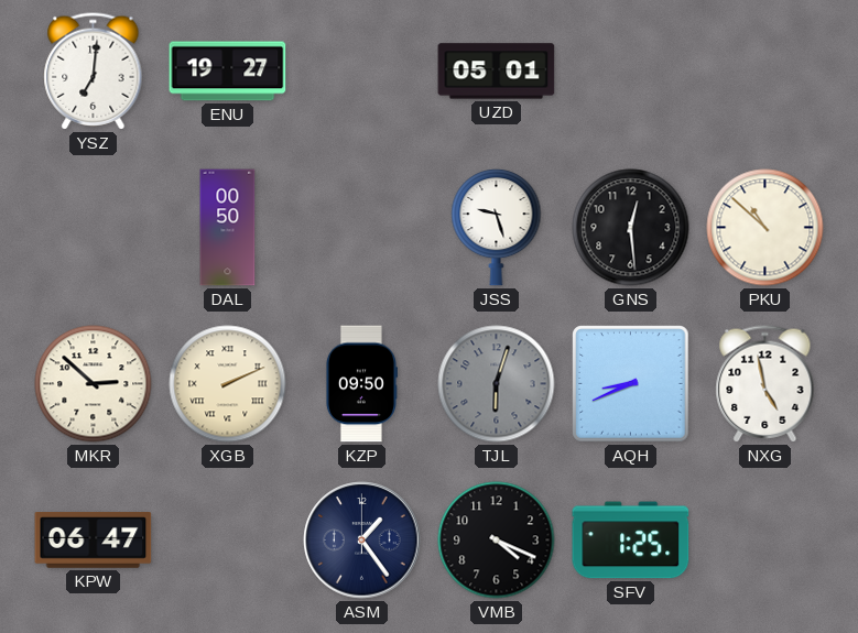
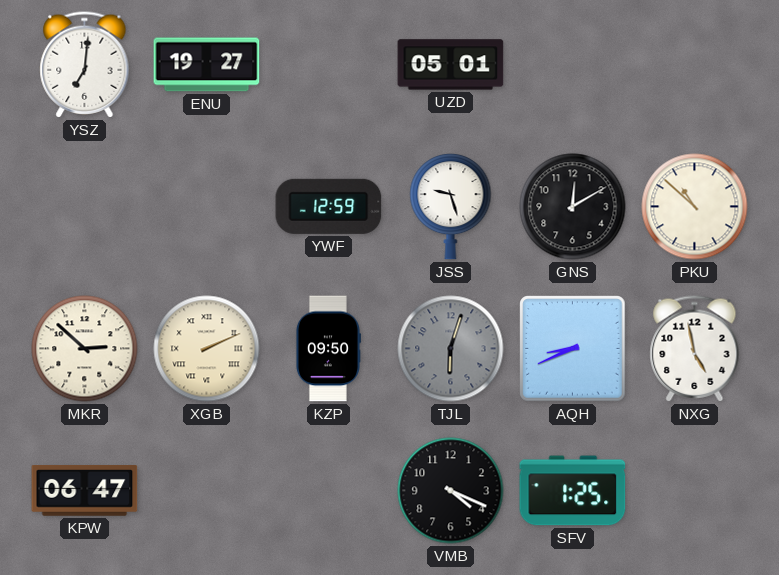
DAL: 00:50 -> none (228, 228)
YWF: none -> 12:59 (329, 206)
GNS: 12:29 -> 12:10 (573, 207)
ASM: 1:24 -> none (362, 541)
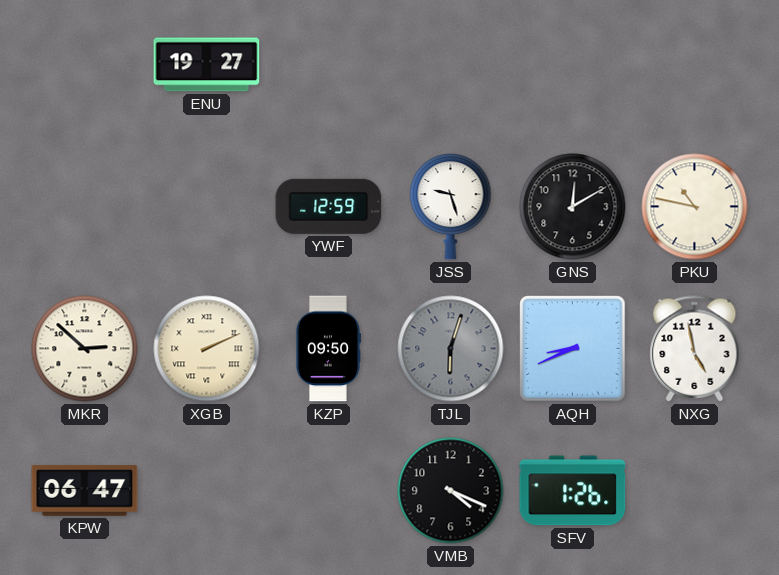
YSZ: 7:01 -> none (85, 65)
UZD: 05:01 -> none (451, 65)
PKU: 10:52 -> 10:47 (695, 207)
SFV: 1:25 -> 1:26 (573, 491)
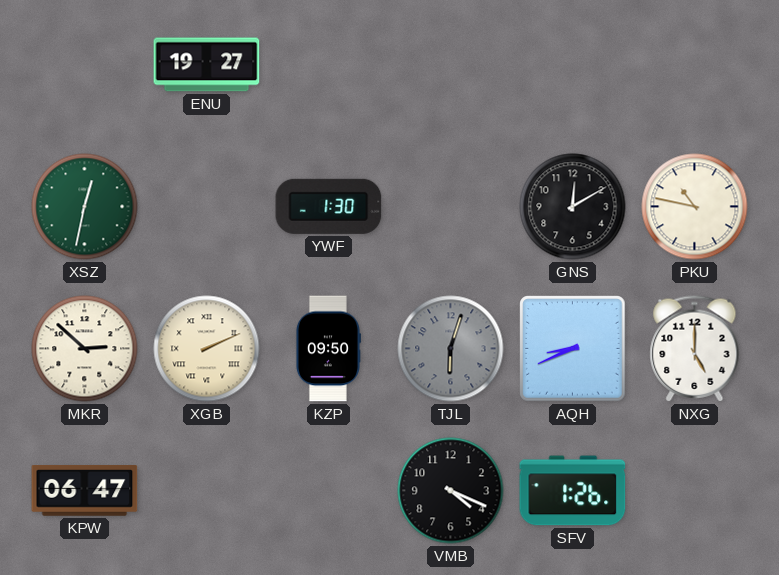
XSZ: none -> 12:32 (85, 207)
YWF: 12:59 -> 1:30 (329, 206)
JSS: 9:27 -> none (451, 207)
NXG: 4:58 -> 5:00 (695, 349)
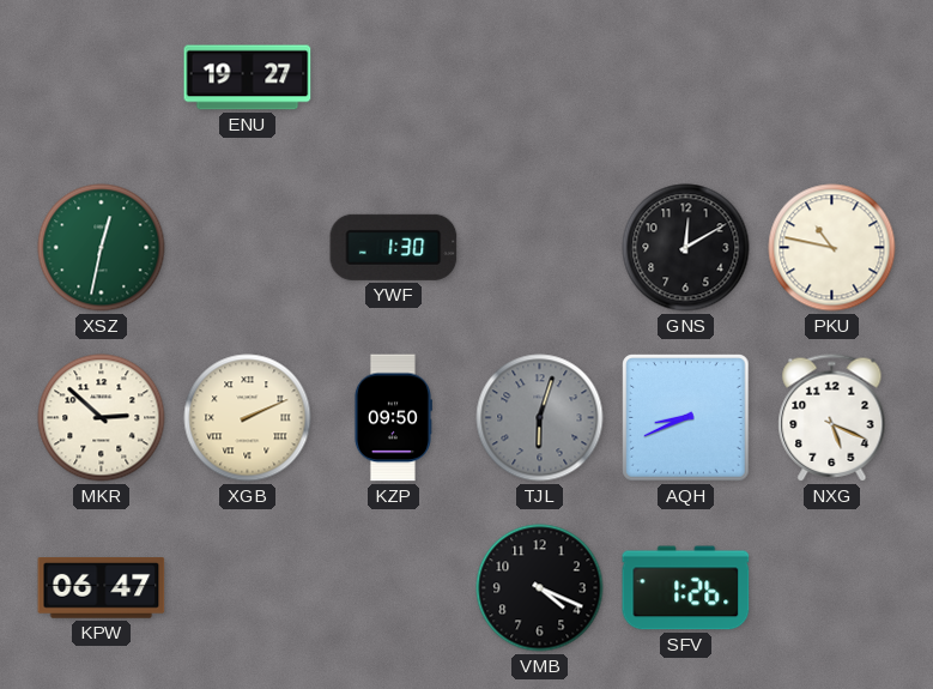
NXG: 5:00 -> 5:19 (832, 418)
